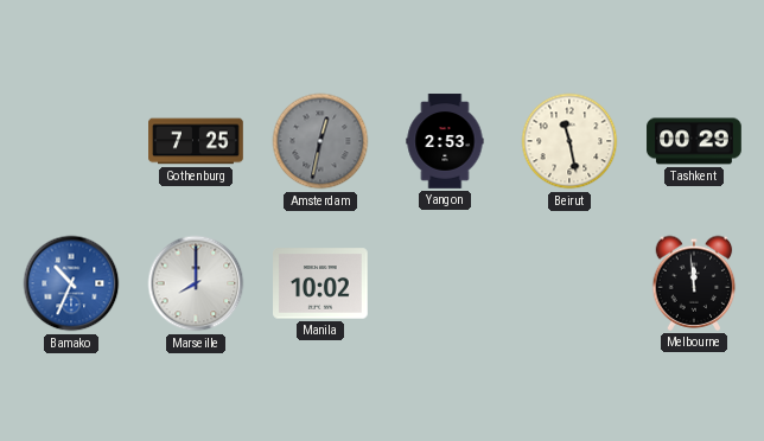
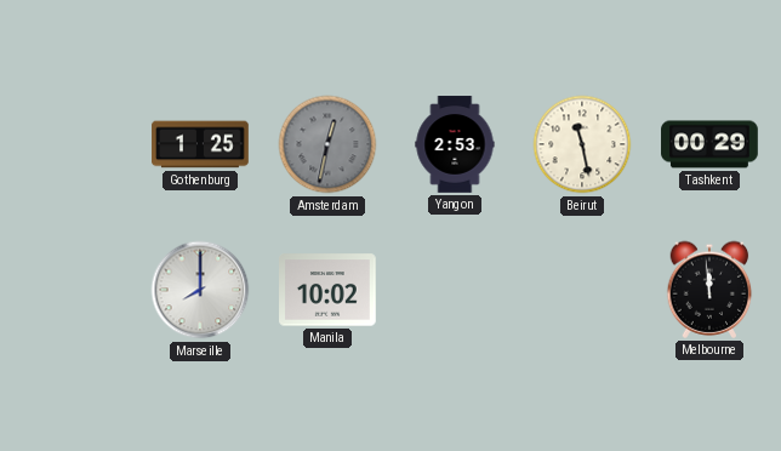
Gothenburg: 7:25 -> 1:25 (200, 144)
Bamako: 10:34 -> none (71, 283)
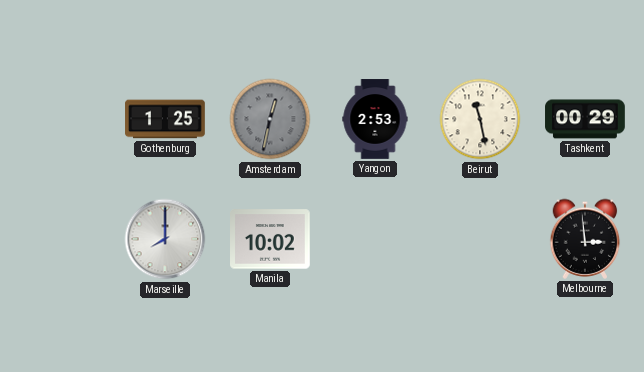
Melbourne: 11:59 -> 2:59 (585, 239)
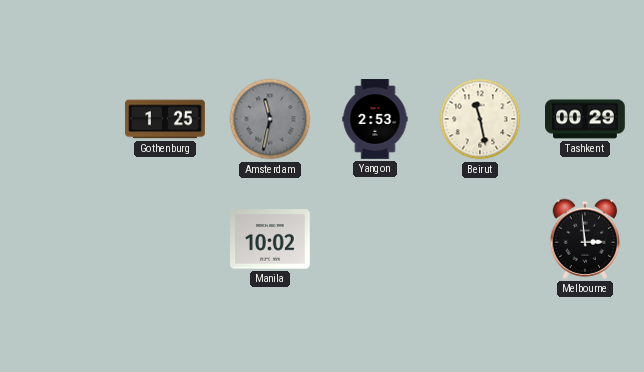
Amsterdam: 12:32 -> 11:32 (270, 119)
Marseille: 8:00 -> none (165, 239)
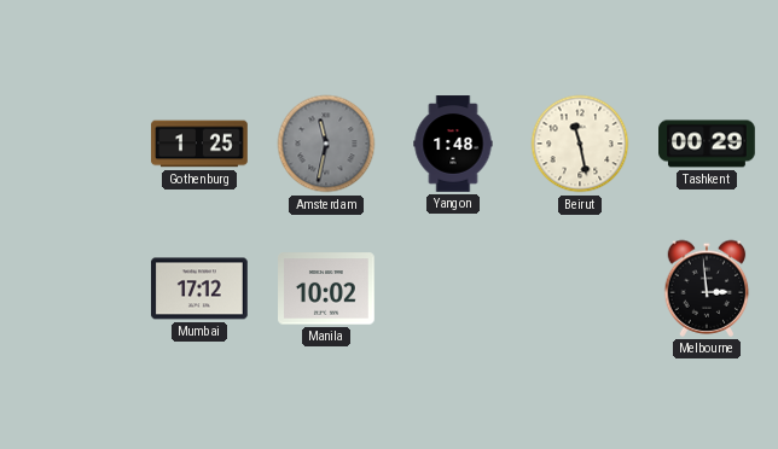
Yangon: 2:53 -> 1:48 (453, 144)
Mumbai: none -> 17:12 (201, 288)
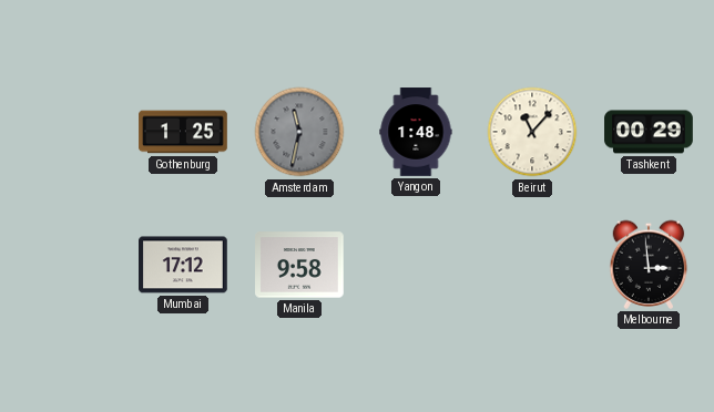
Beirut: 11:28 -> 11:07 (532, 132)
Manila: 10:02 -> 9:58 (300, 265)
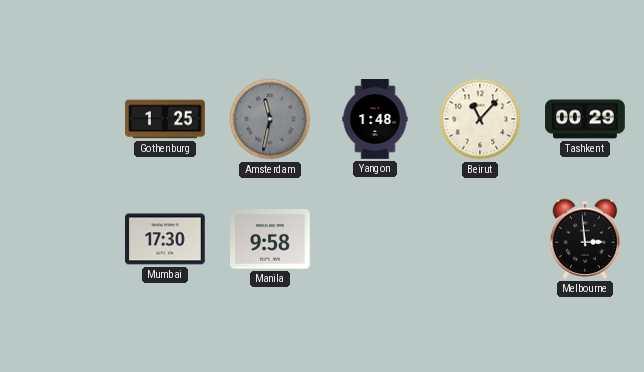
Mumbai: 17:12 -> 17:30 (166, 239)
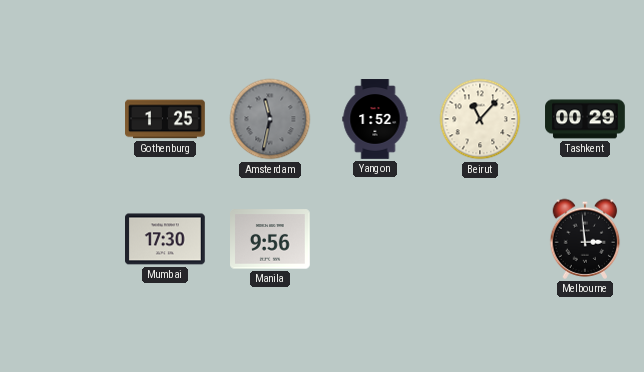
Yangon: 1:48 -> 1:52 (375, 119)
Manila: 9:58 -> 9:56 (271, 239)
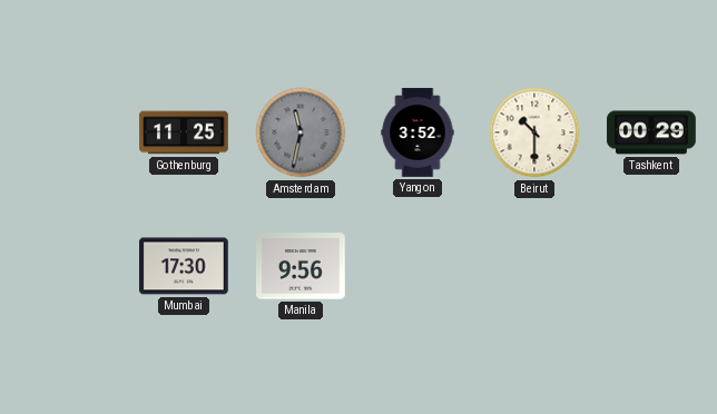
Gothenburg: 1:25 -> 11:25 (184, 132)
Yangon: 1:52 -> 3:52 (418, 132)
Beirut: 11:07 -> 10:30 (534, 132)
Melbourne: 2:59 -> none (585, 239)
